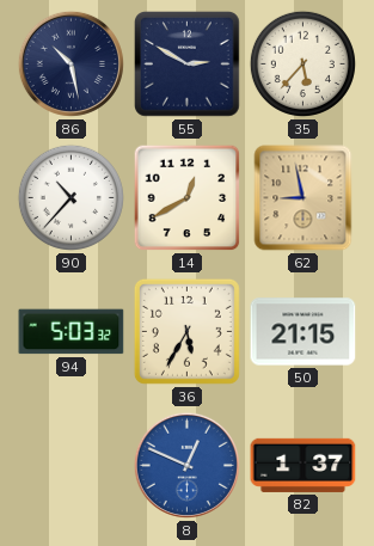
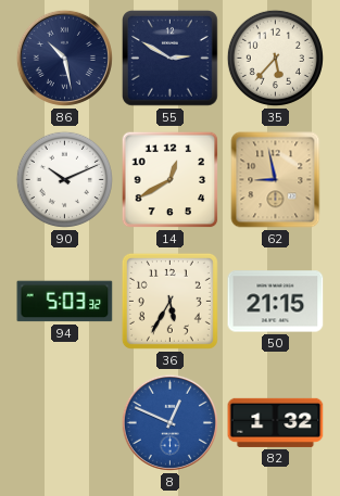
90: 10:37 -> 10:11 (64, 179)
82: 1:37 -> 1:32 (276, 422)
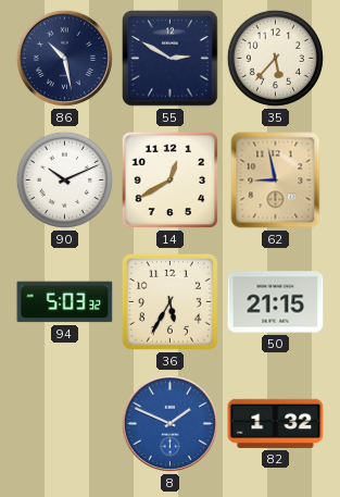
8: 12:49 -> 1:49 (169, 423)
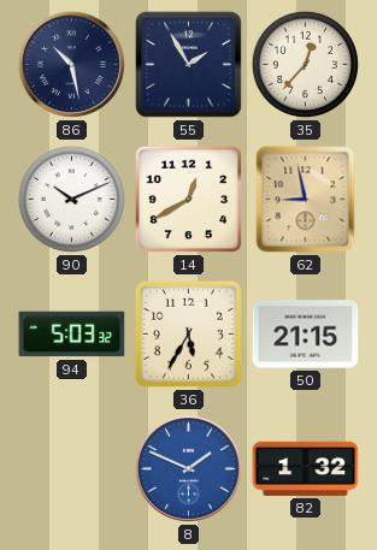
55: 2:50 -> 1:55 (189, 65)
35: 5:37 -> 12:37 (305, 64)
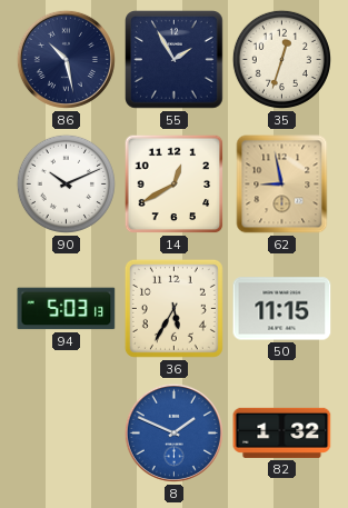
35: 12:37 -> 12:33 (281, 59)
94: 5:03:32 -> 5:03:13 (67, 309)
50: 21:15 -> 11:15 (282, 309)
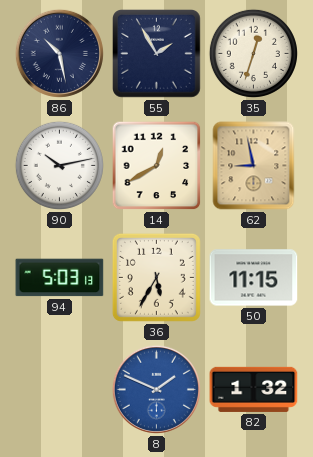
90: 10:11 -> 10:13 (59, 165)
